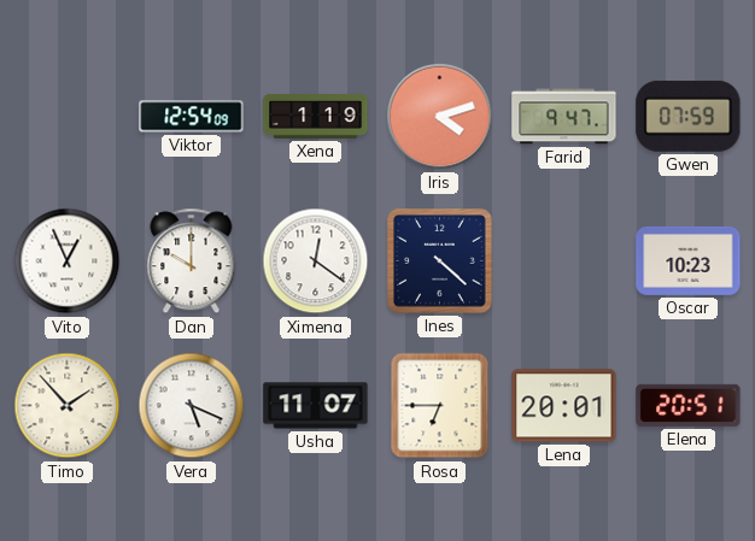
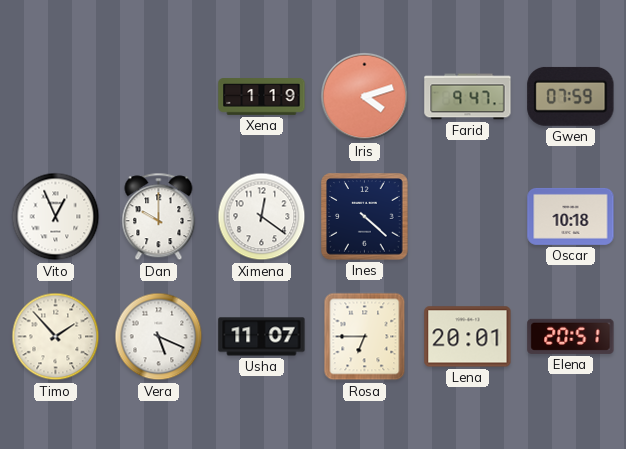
Viktor: 12:54 -> none (192, 117)
Oscar: 10:23 -> 10:18 (571, 216)
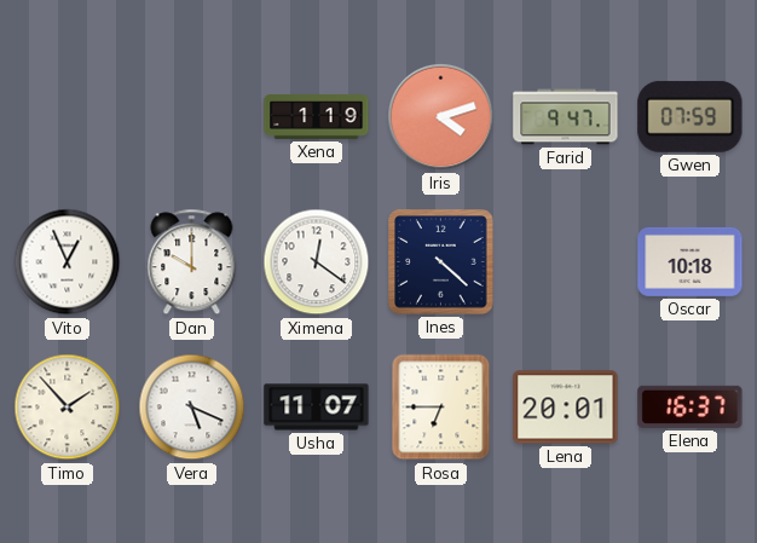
Elena: 20:51 -> 16:37 (690, 406)
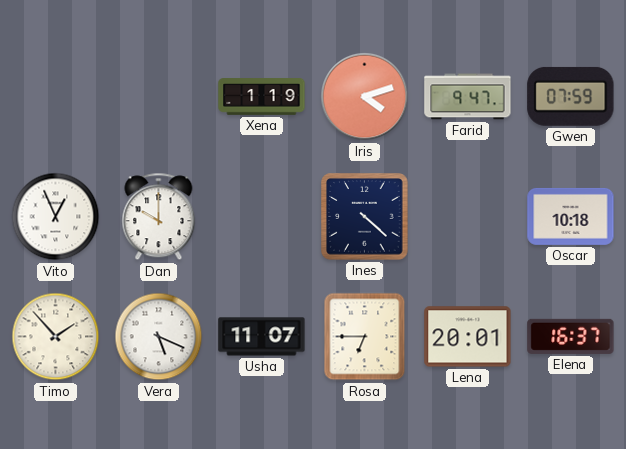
Ximena: 12:21 -> none (317, 262)
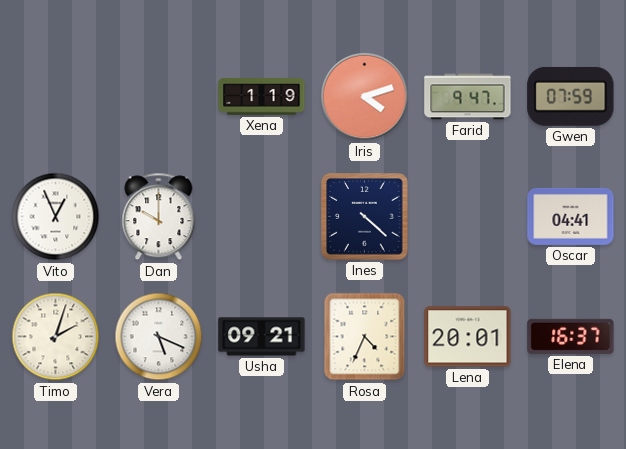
Oscar: 10:18 -> 04:41 (571, 216)
Timo: 1:53 -> 2:03 (56, 337)
Usha: 11:07 -> 09:21 (262, 337)
Rosa: 6:45 -> 4:34 (365, 337)
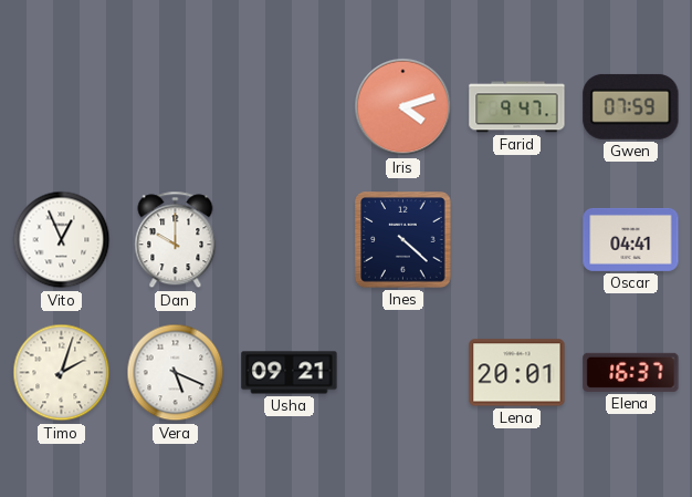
Xena: 1:19 -> none (262, 97)
Rosa: 4:34 -> none (365, 337)
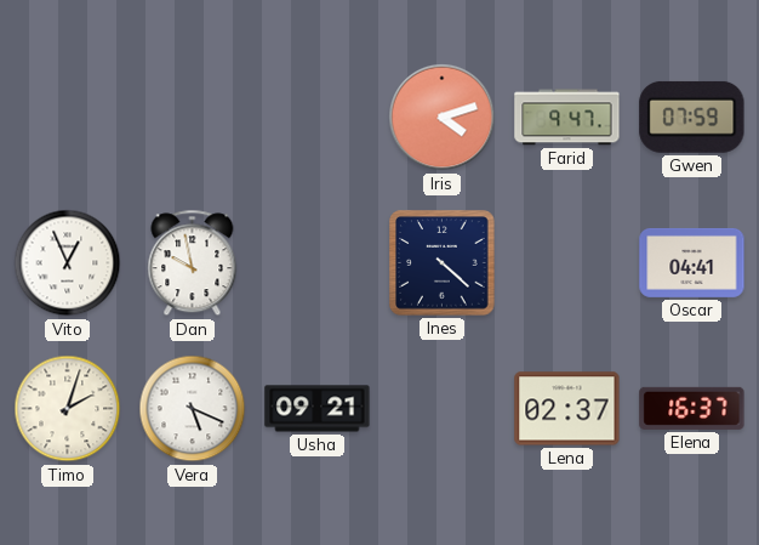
Dan: 10:00 -> 9:58 (193, 263)
Lena: 20:01 -> 02:37 (567, 409)
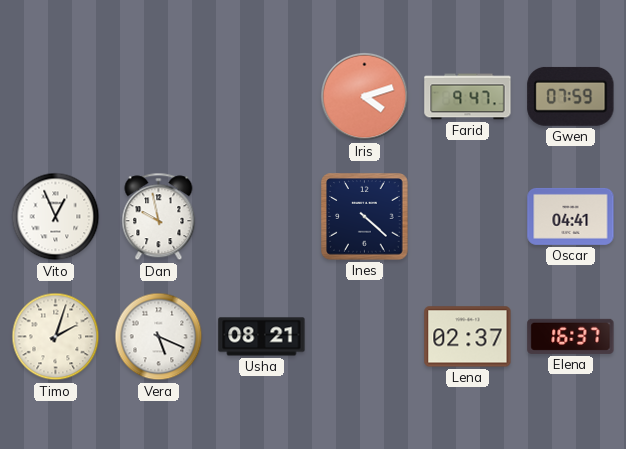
Usha: 09:21 -> 08:21 (262, 337)
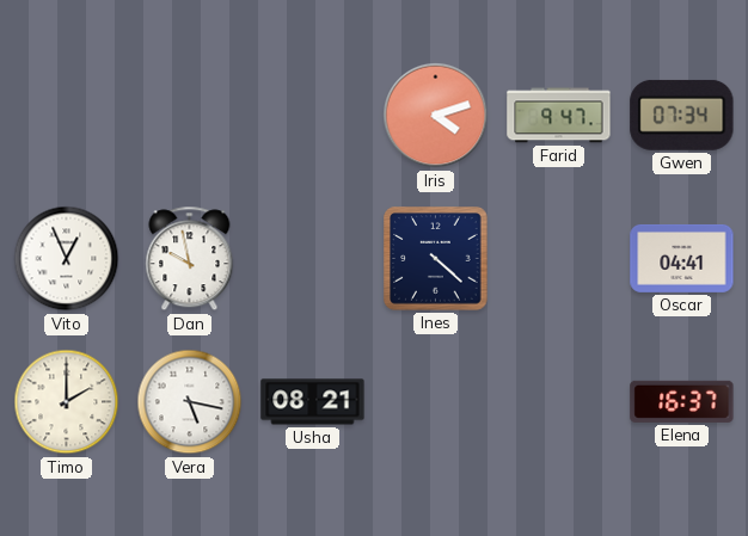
Gwen: 07:59 -> 07:34 (682, 115)
Timo: 2:03 -> 2:00 (67, 402)
Vera: 5:19 -> 5:17 (190, 402)
Lena: 02:37 -> none (468, 337)
